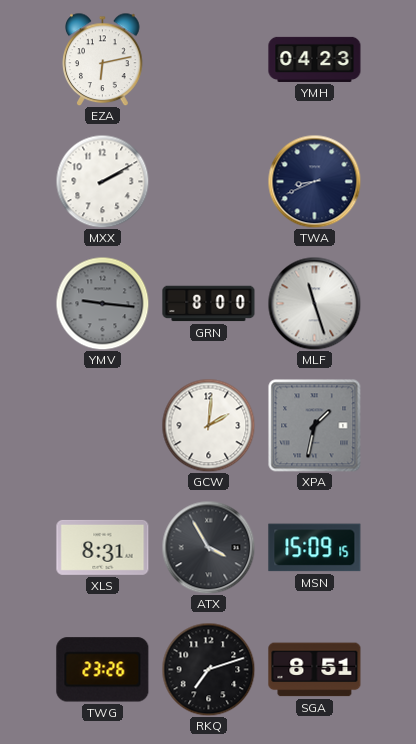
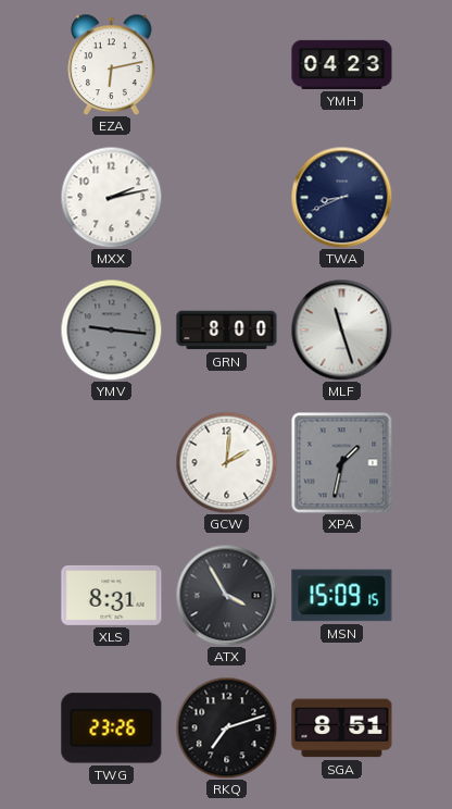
MXX: 2:10 -> 2:13 (111, 197)
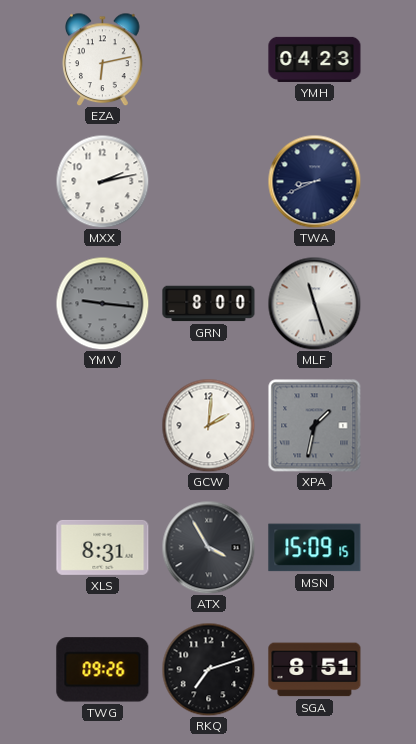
TWG: 23:26 -> 09:26 (103, 670)
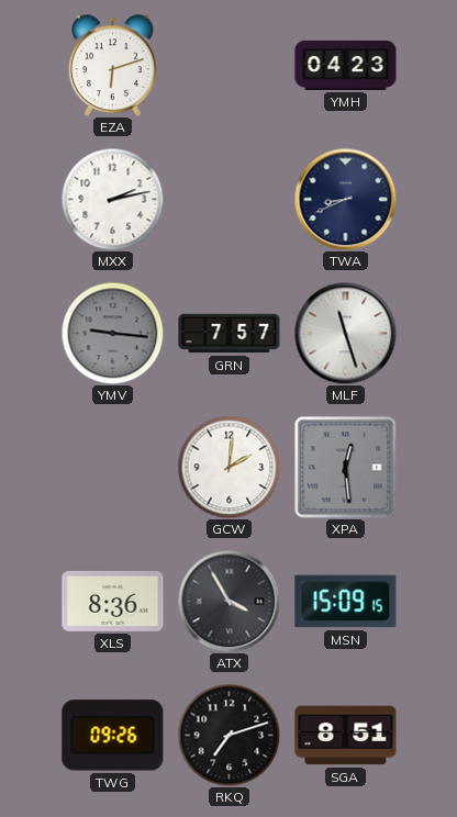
EZA: 6:13 -> 6:12 (113, 65)
GRN: 8:00 -> 7:57 (230, 334)
XPA: 1:32 -> 12:29 (345, 467)
XLS: 8:31 -> 8:36 (113, 601)
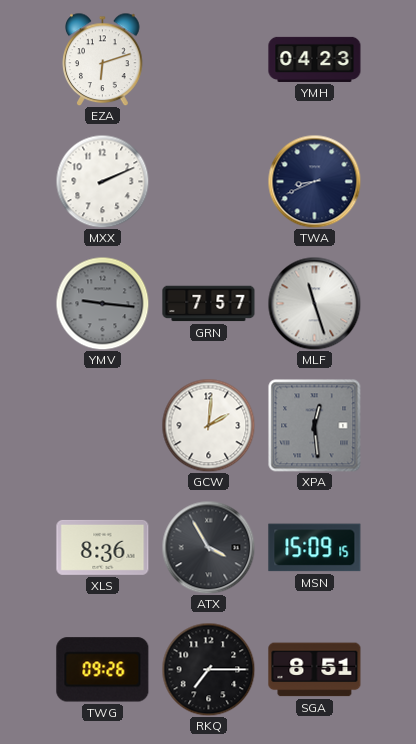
MXX: 2:13 -> 2:11 (102, 181)
RKQ: 7:12 -> 7:15 (208, 669)
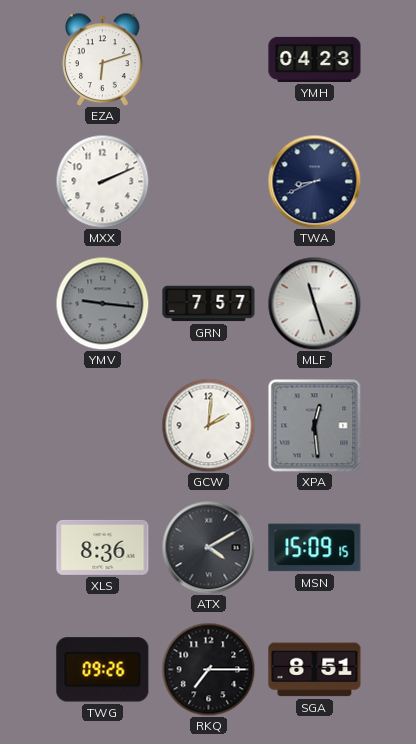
ATX: 3:55 -> 4:10 (208, 547)
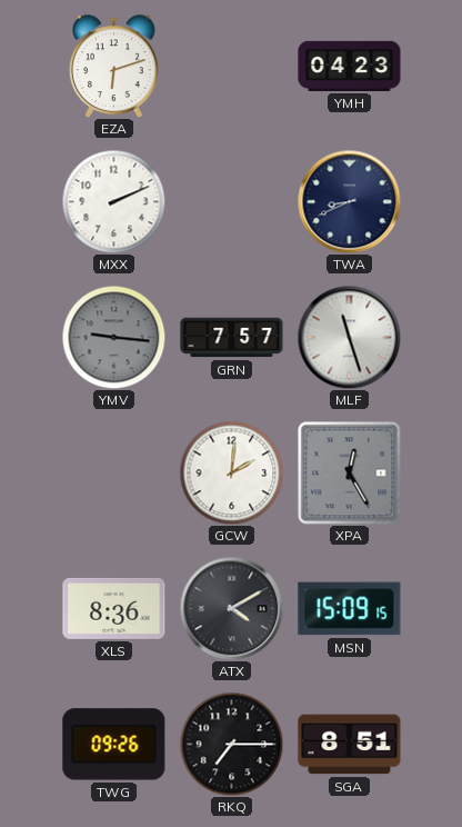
XPA: 12:29 -> 12:25 (349, 472)
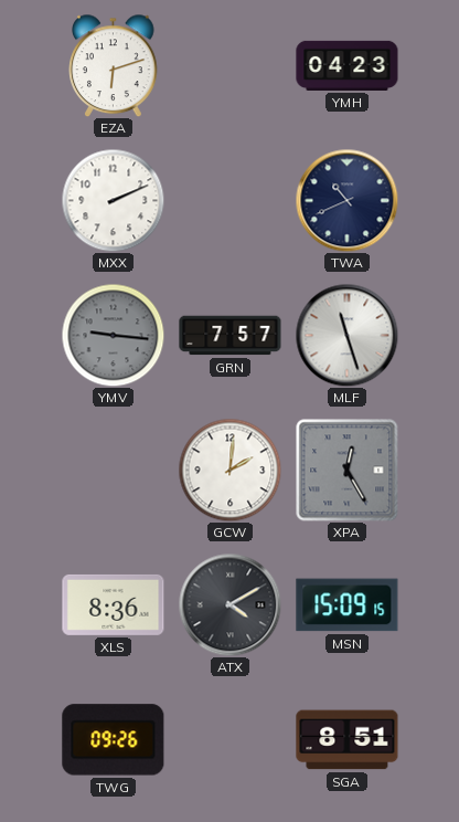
TWA: 8:41 -> 10:41 (346, 200)
RKQ: 7:15 -> none (231, 744)
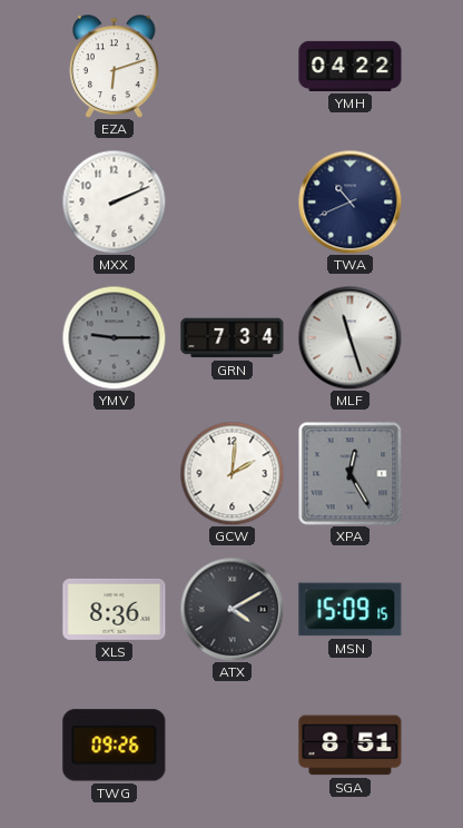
YMH: 04:23 -> 04:22 (351, 66)
YMV: 9:16 -> 9:15 (114, 337)
GRN: 7:57 -> 7:34 (233, 338)
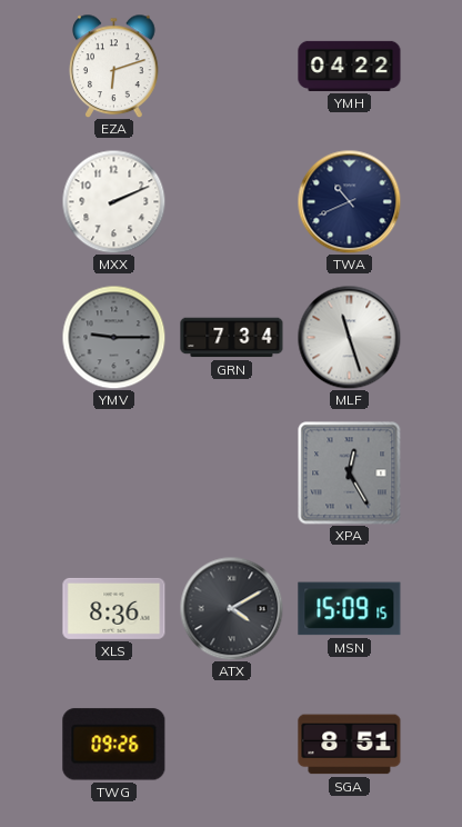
GCW: 2:01 -> none (231, 473)
